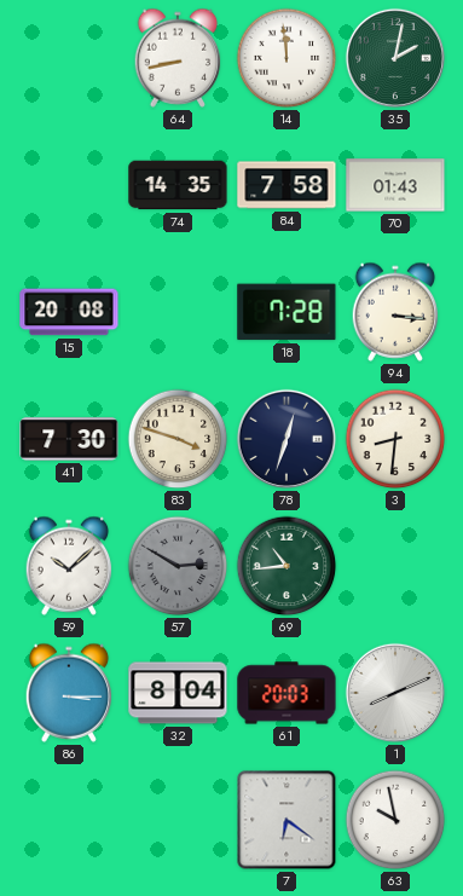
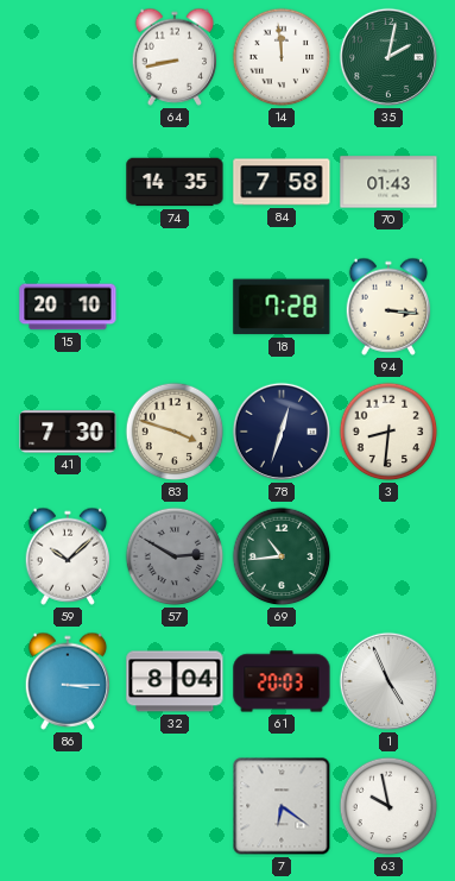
15: 20:08 -> 20:10 (68, 307)
1: 8:11 -> 4:56 (388, 681)
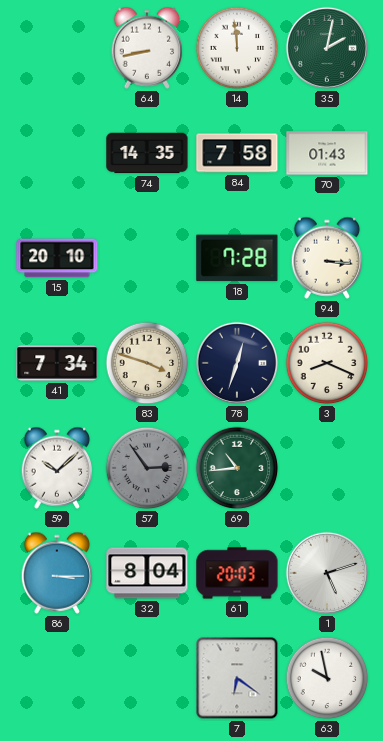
41: 7:30 -> 7:34 (57, 363)
3: 8:31 -> 8:19 (327, 363)
57: 2:50 -> 2:54 (147, 468)
1: 4:56 -> 5:12 (327, 573)
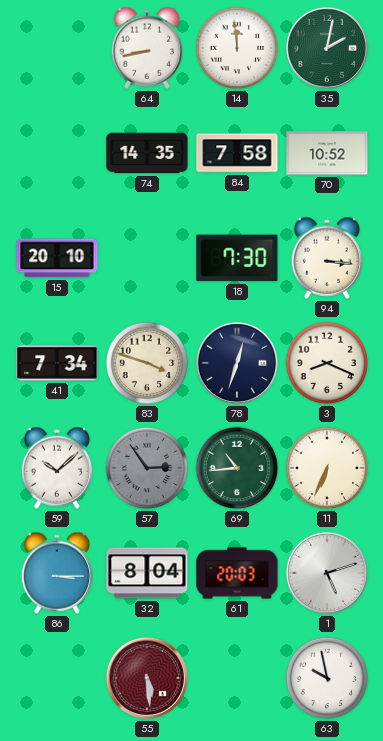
70: 01:43 -> 10:52 (327, 153)
18: 7:28 -> 7:30 (237, 258)
11: none -> 6:34 (327, 468)
55: none -> 5:29 (147, 678)
7: 6:21 -> none (237, 678)
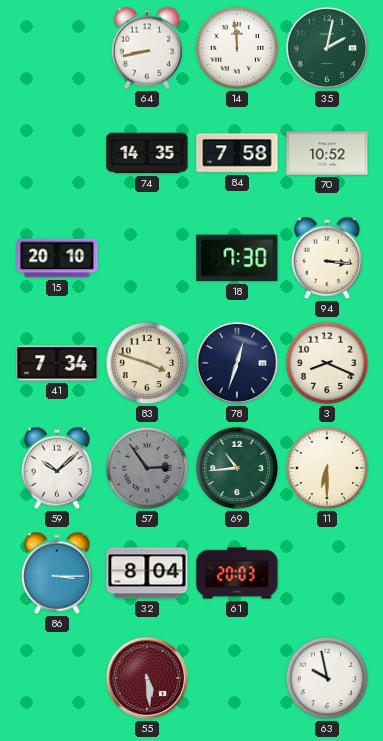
11: 6:34 -> 6:30 (327, 468)
1: 5:12 -> none (327, 573)
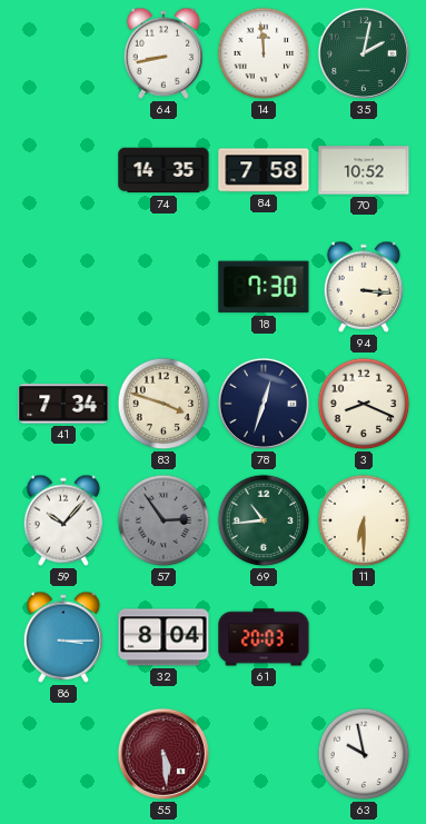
15: 20:10 -> none (57, 258)
59: 10:08 -> 10:07 (63, 520)
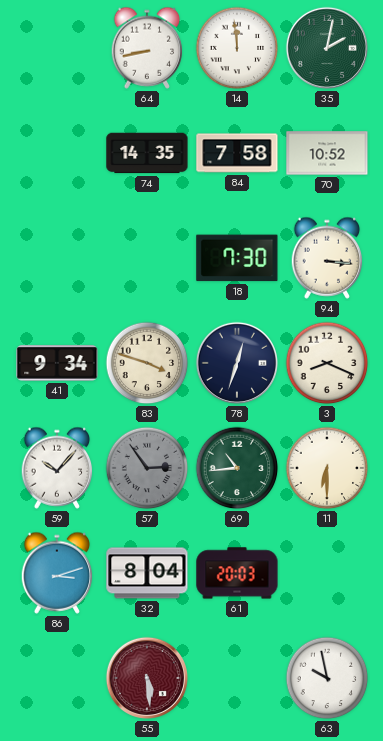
41: 7:34 -> 9:34 (57, 363)
86: 3:15 -> 3:12 (57, 573)
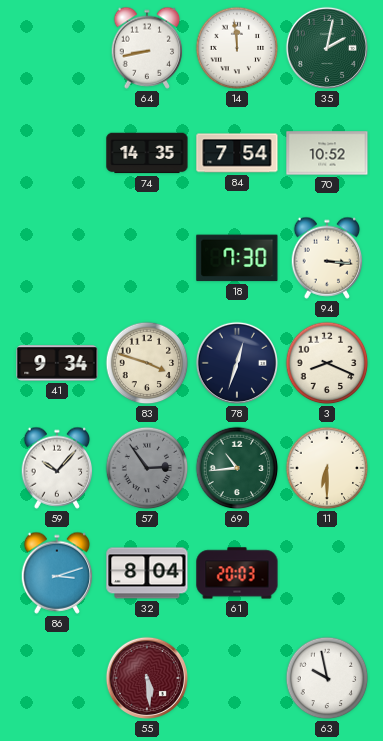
84: 7:58 -> 7:54 (237, 153)
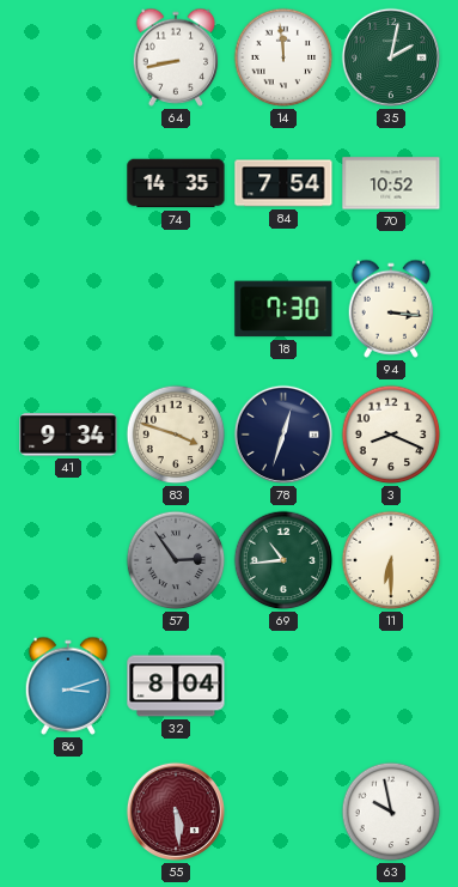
59: 10:07 -> none (57, 468)
61: 20:03 -> none (237, 573)
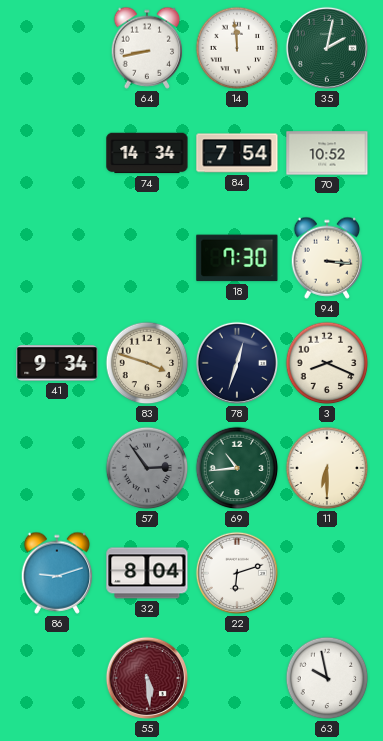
74: 14:35 -> 14:34 (147, 153)
86: 3:12 -> 9:12 (57, 573)
22: none -> 6:12 (237, 573)
